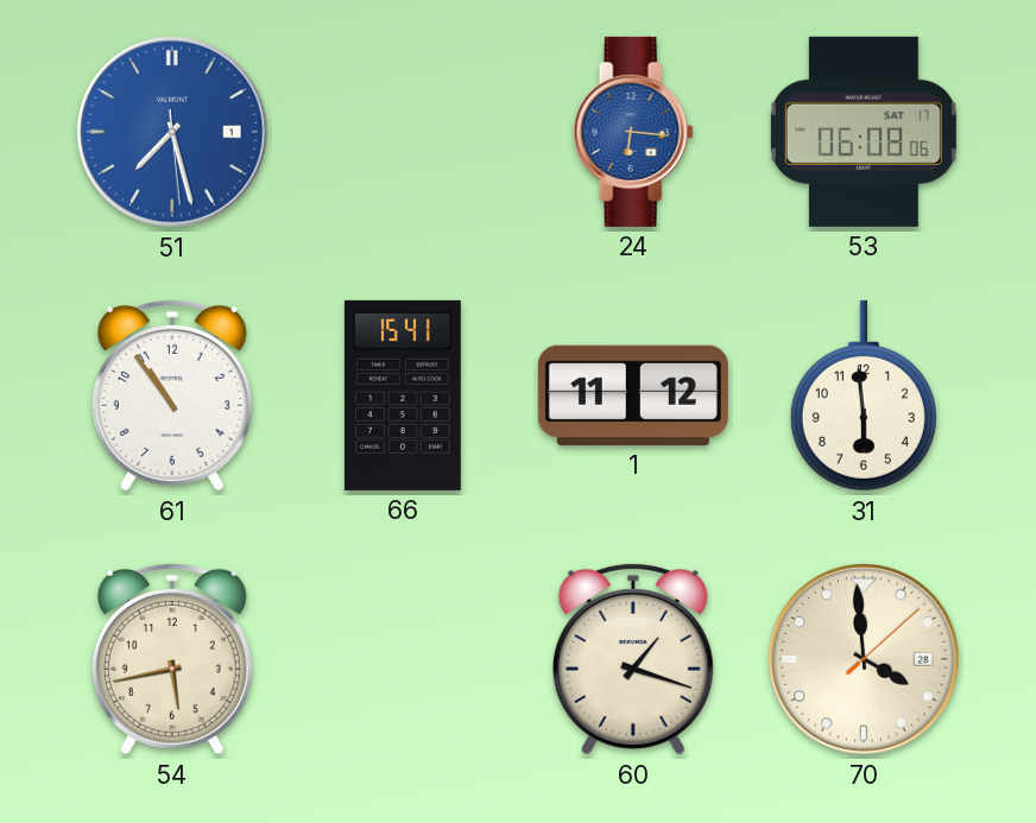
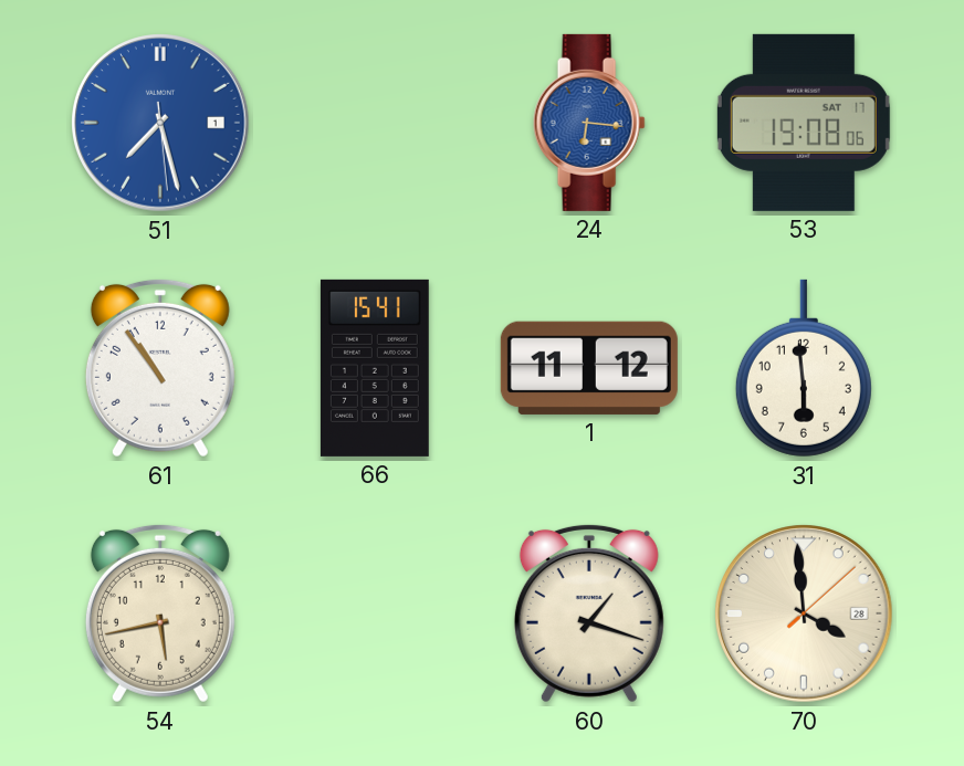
53: 06:08 -> 19:08 (804, 123)
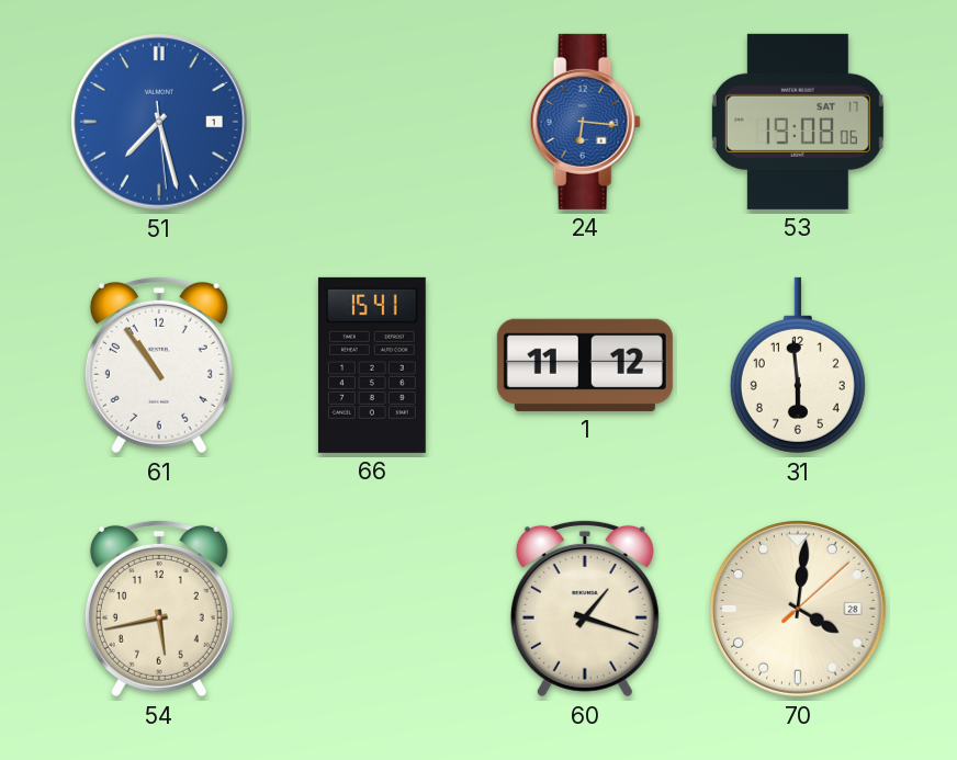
70: 3:59 -> 4:01 (798, 609)
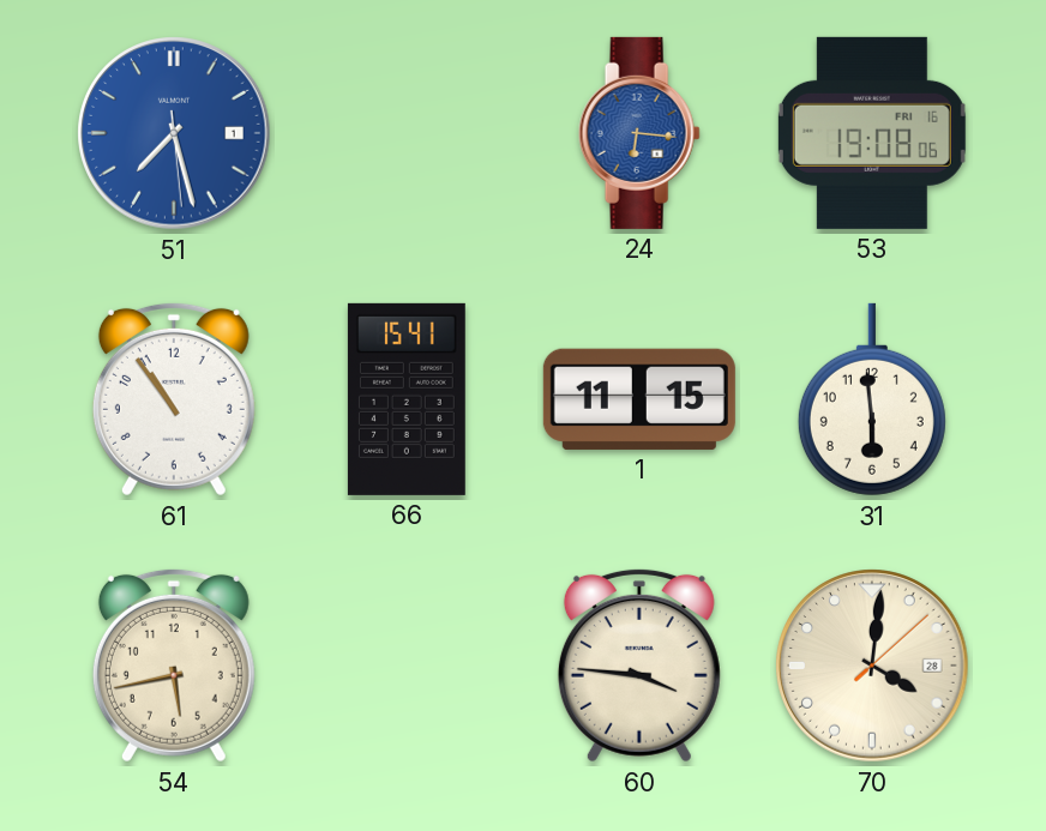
53 date: SAT 17 -> FRI 16 (872, 133)
1: 11:12 -> 11:15 (639, 399)
60: 1:18 -> 3:46 (639, 666)
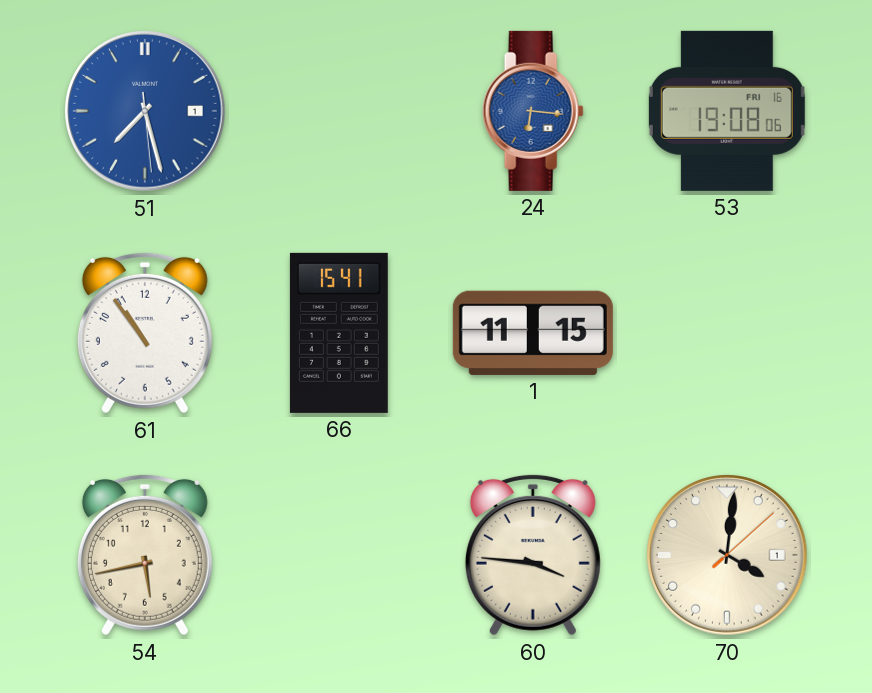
31: 5:59 -> none (872, 399)
70 date: 28 -> 1 (727, 555)
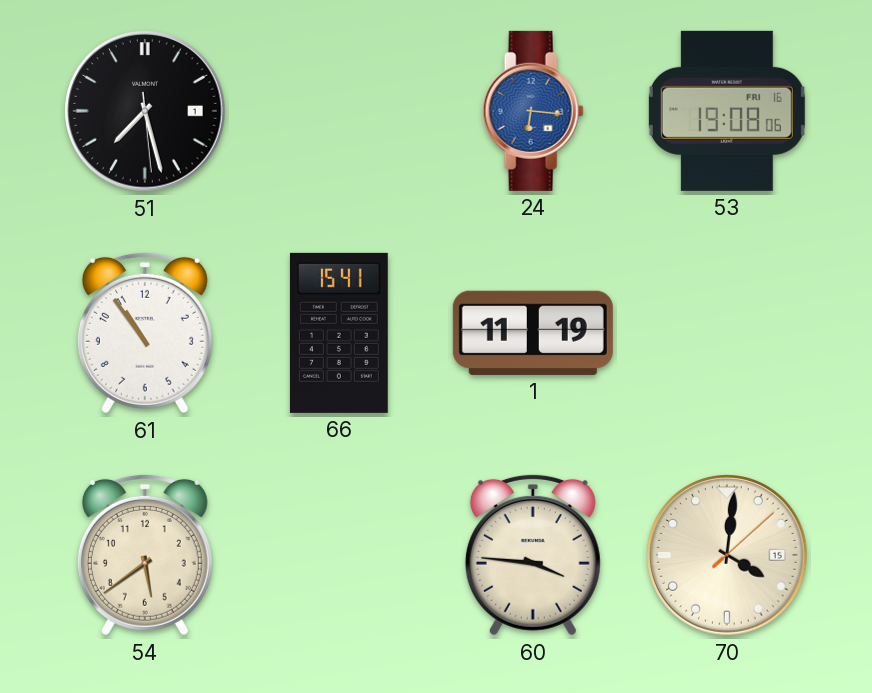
51 dial: blue -> black (145, 111)
1: 11:15 -> 11:19 (533, 333)
54: 5:43 -> 5:39 (145, 555)
70 date: 1 -> 15 (727, 555)
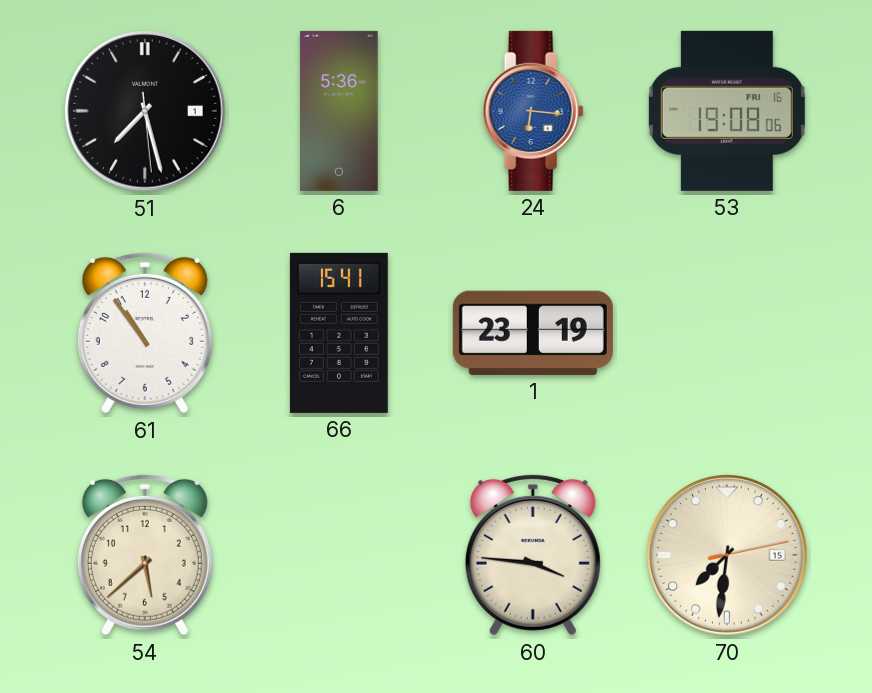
6: none -> 5:36 (339, 111)
1: 11:19 -> 23:19 (533, 333)
54: 5:39 -> 5:38 (145, 555)
70: 4:01 -> 7:31 (727, 555)
